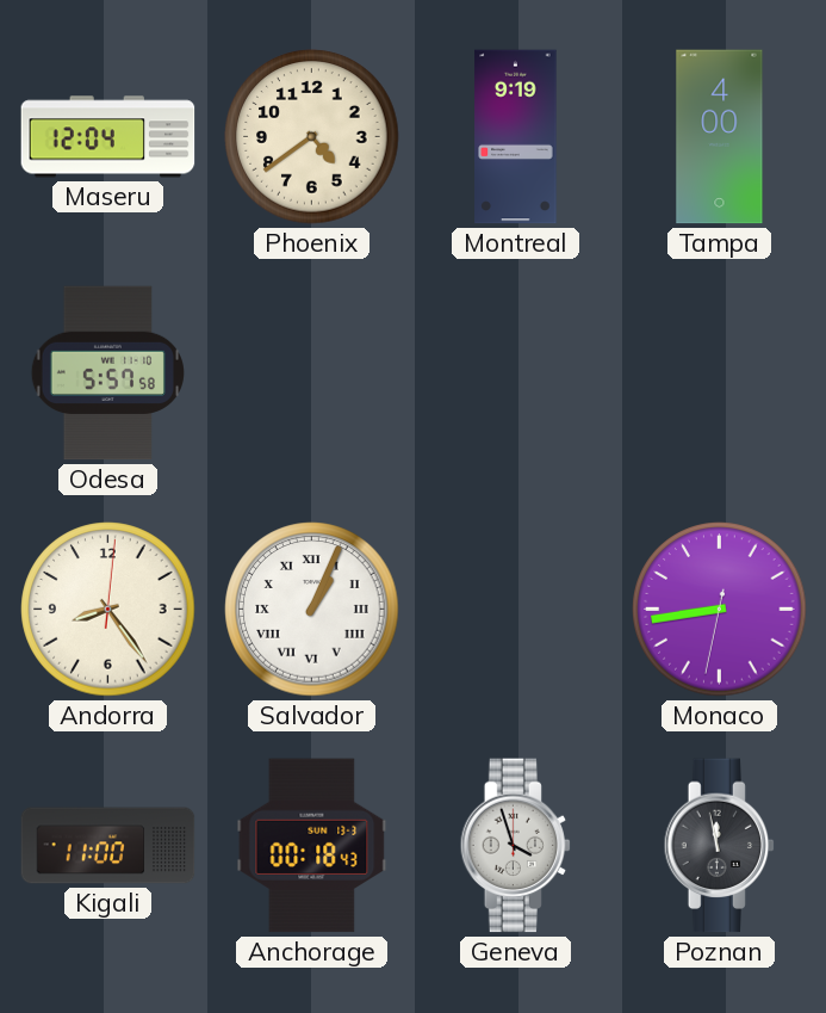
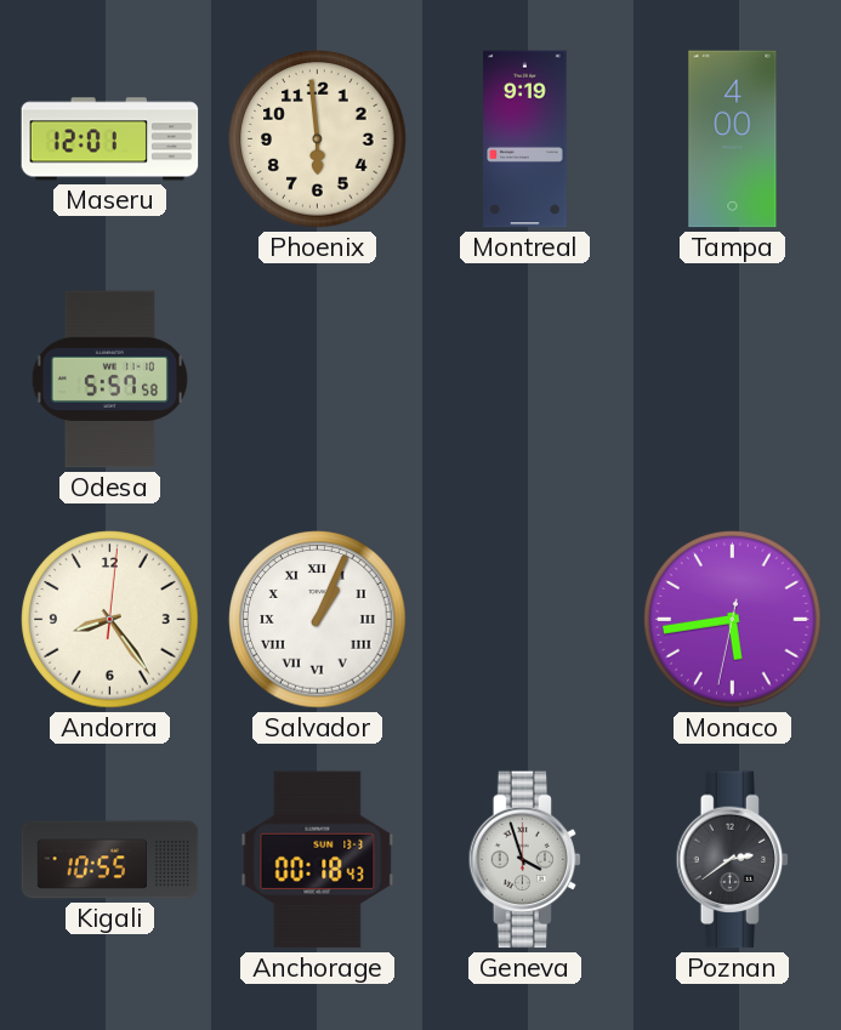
Maseru: 12:04 -> 12:01 (110, 140)
Phoenix: 4:39 -> 5:59 (318, 140)
Monaco: 8:43 -> 5:43 (733, 620)
Kigali: 11:00 -> 10:55 (110, 860)
Poznan: 11:58 -> 2:39 (733, 860)
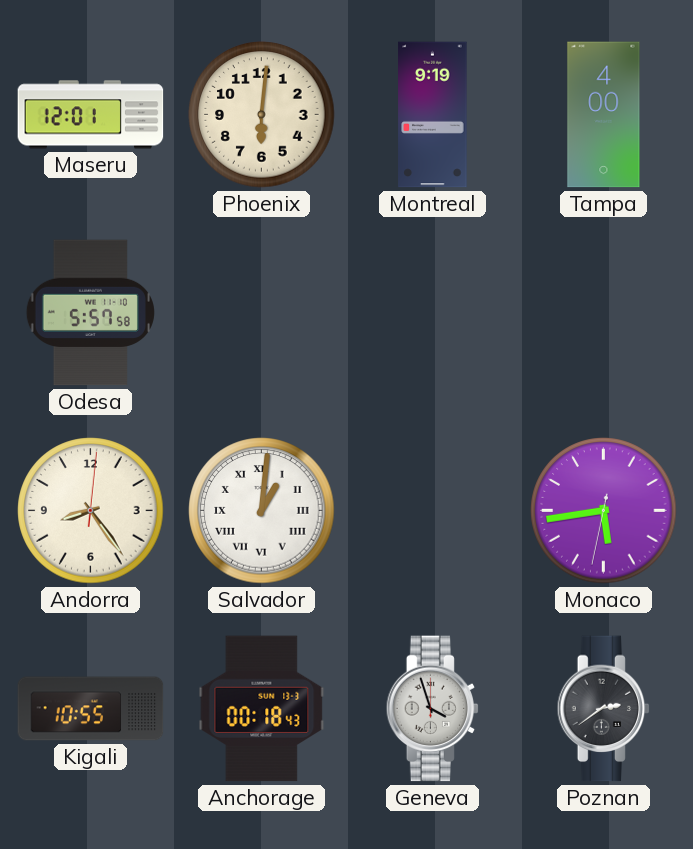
Phoenix: 5:59 -> 6:01 (262, 115)
Salvador: 1:04 -> 1:01 (262, 511)
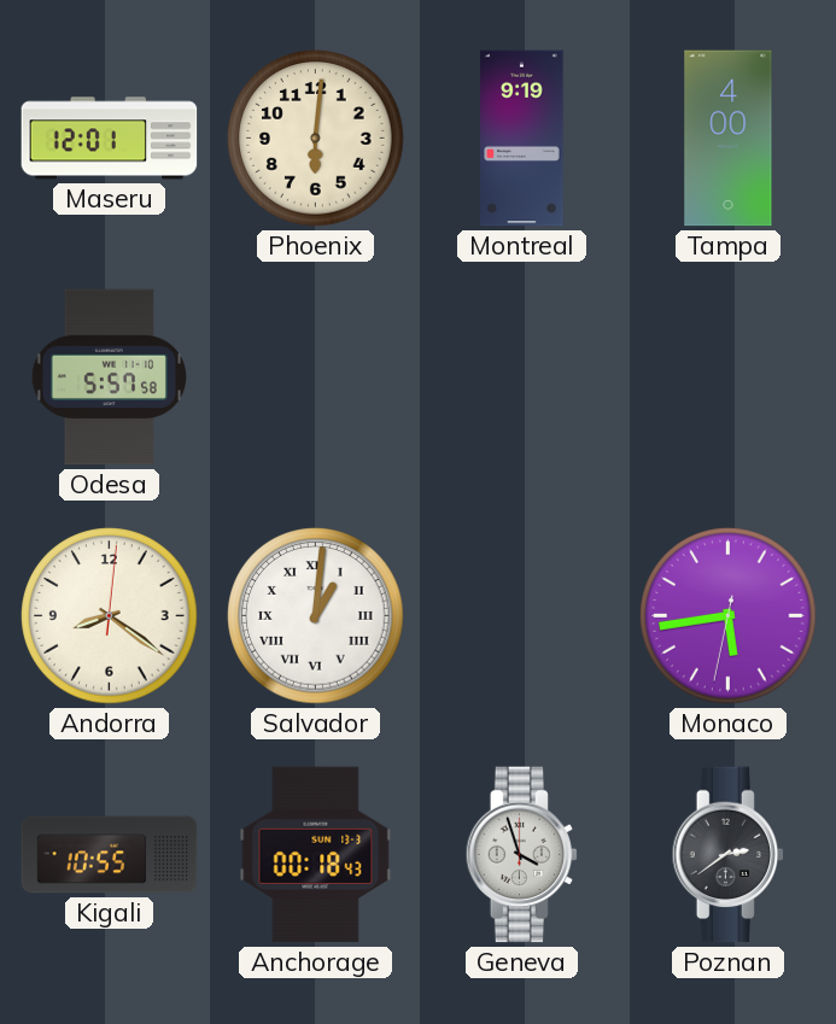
Andorra: 8:24 -> 8:21 (110, 616)
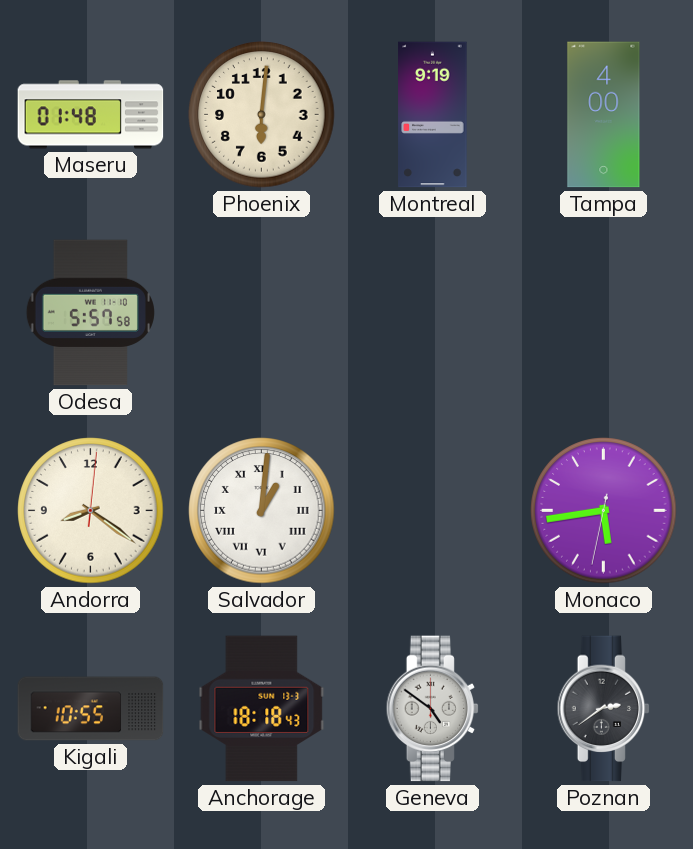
Maseru: 12:01 -> 01:48 (91, 115)
Anchorage: 00:18 -> 18:18 (262, 709)
Geneva: 3:57 -> 4:51 (433, 709)
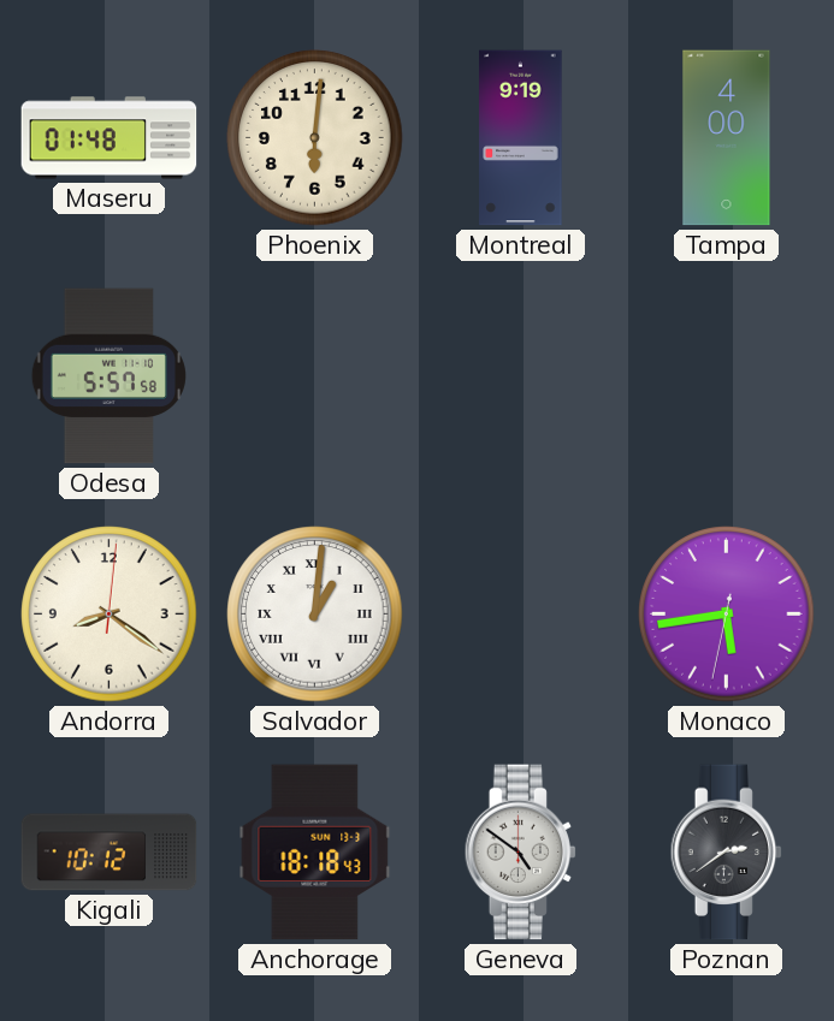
Kigali: 10:55 -> 10:12 (110, 853)
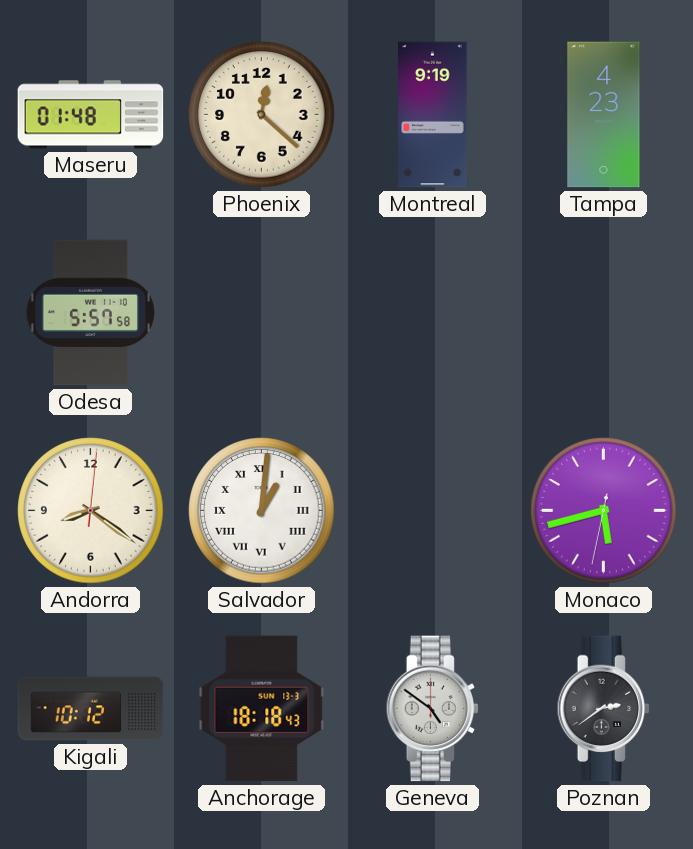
Phoenix: 6:01 -> 12:22 (262, 115)
Tampa: 4:00 -> 4:23 (604, 115)
Monaco: 5:43 -> 5:42 (604, 511)
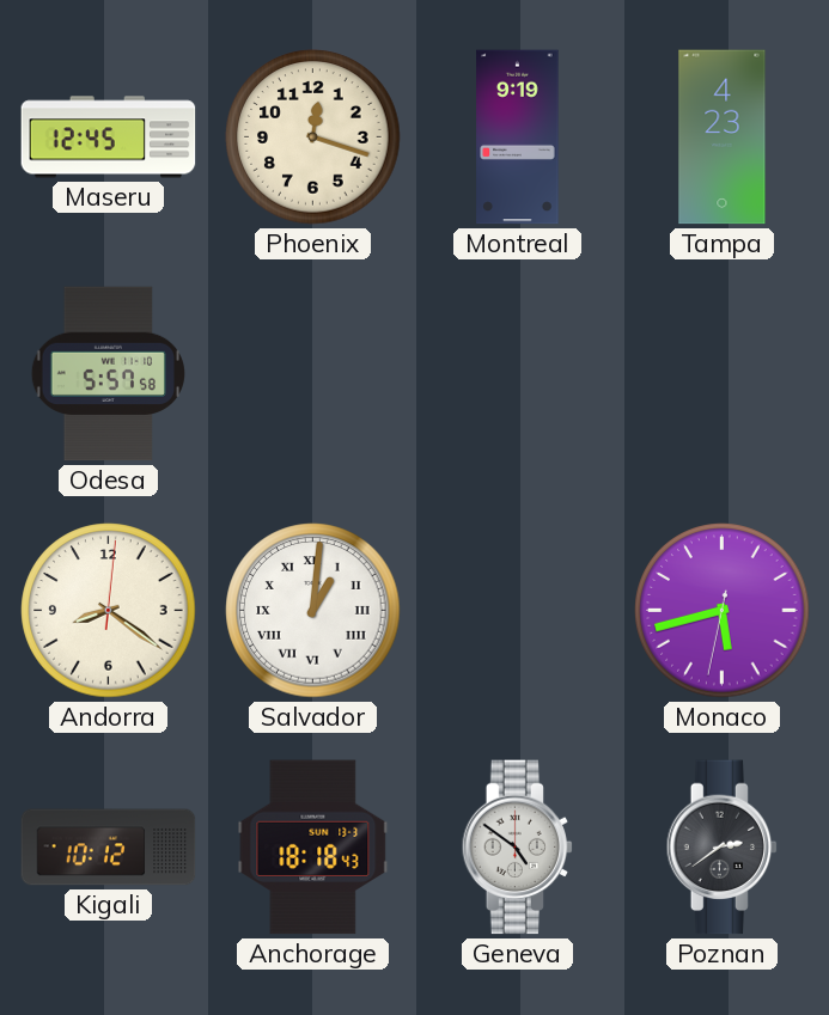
Maseru: 01:48 -> 12:45 (109, 137)
Phoenix: 12:22 -> 12:18 (313, 137)
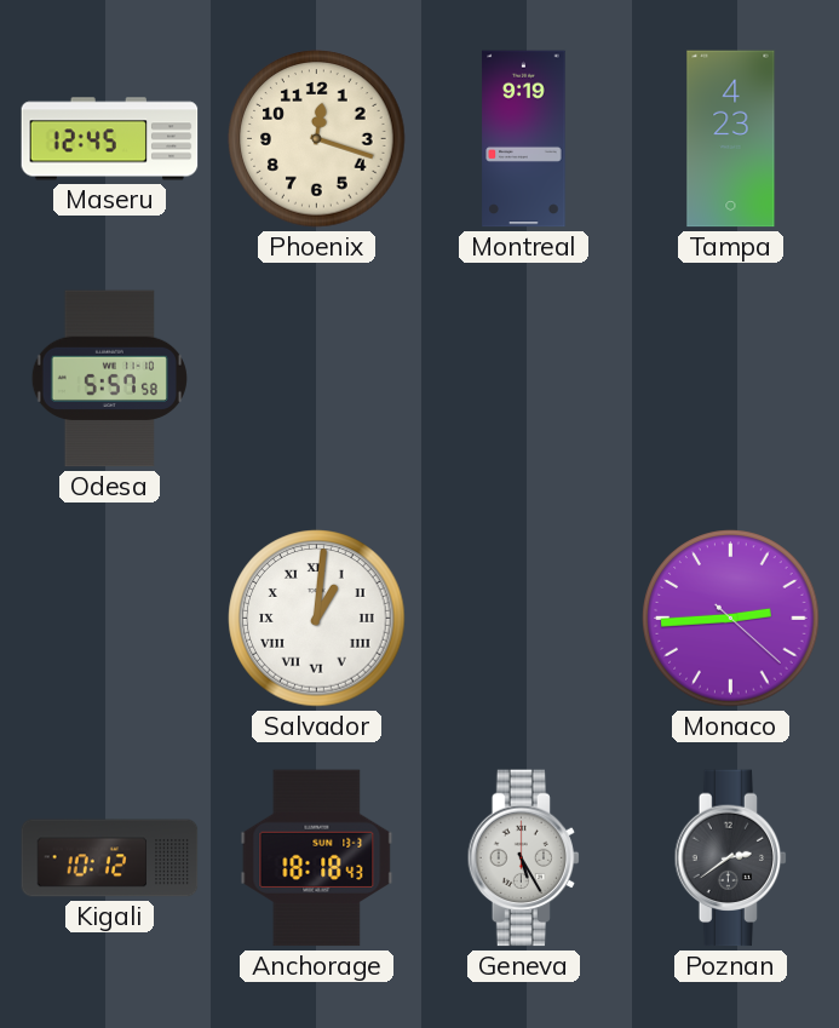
Andorra: 8:21 -> none (109, 611)
Monaco: 5:42 -> 2:44 (731, 619)
Geneva: 4:51 -> 5:25 (524, 858)
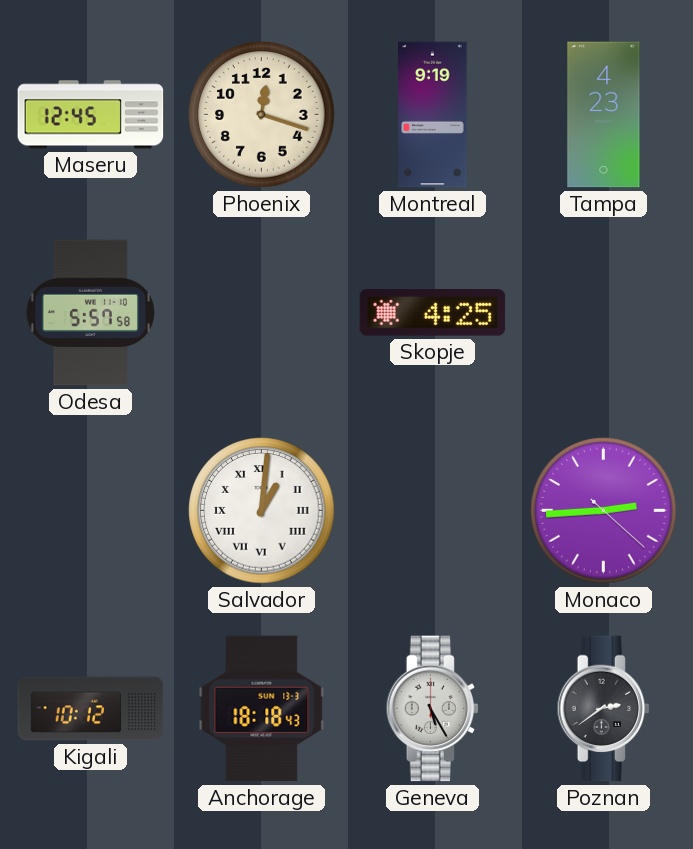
Skopje: none -> 4:25 (433, 313)
